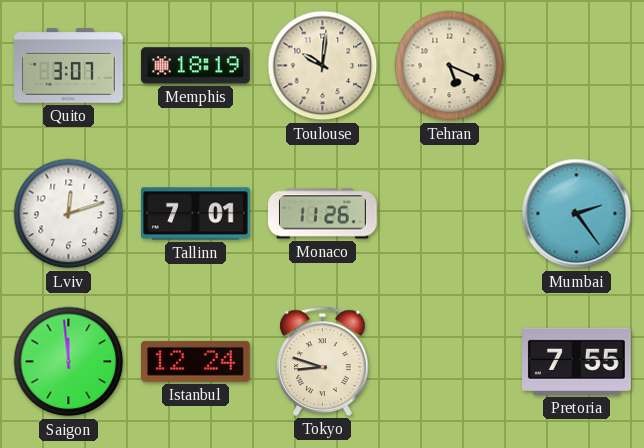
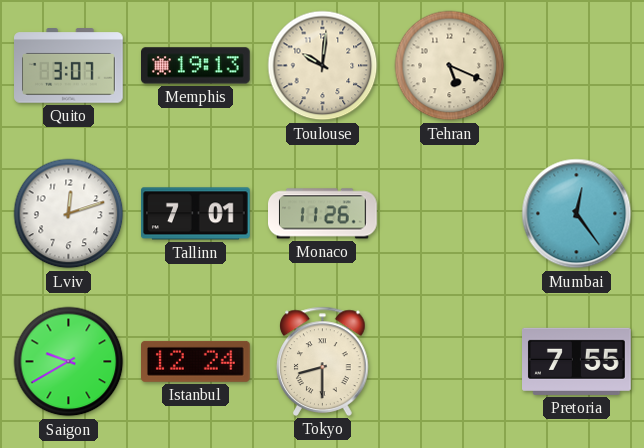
Memphis: 18:19 -> 19:13 (196, 66)
Mumbai: 2:24 -> 12:24 (577, 214)
Saigon: 11:59 -> 9:40 (69, 362)
Tokyo: 8:48 -> 8:30 (323, 361)
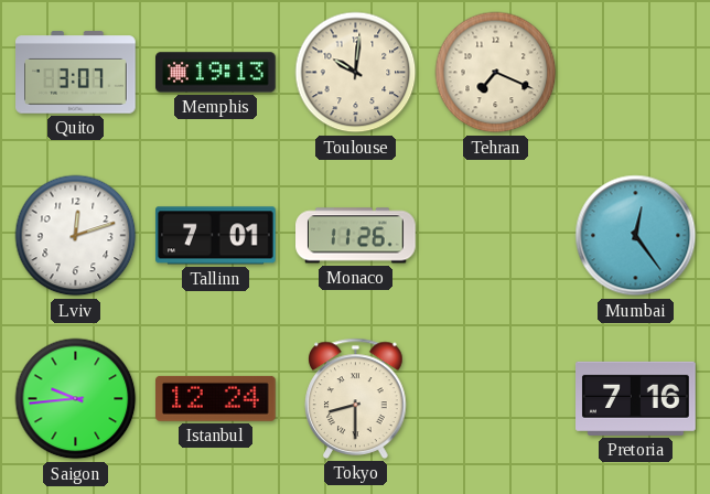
Tehran: 5:19 -> 7:19 (496, 73)
Saigon: 9:40 -> 9:44 (76, 399)
Pretoria: 7:55 -> 7:16 (636, 398)
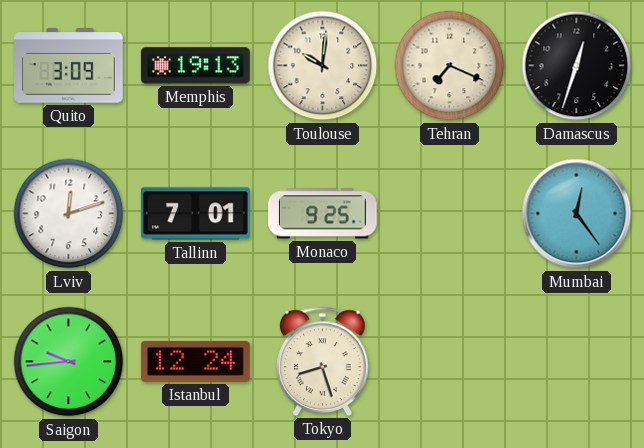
Quito: 3:07 -> 3:09 (69, 66)
Damascus: none -> 12:33 (577, 66)
Monaco: 11:26 -> 9:25 (323, 214)
Tokyo: 8:30 -> 8:27 (323, 361)
Pretoria: 7:16 -> none (636, 398)
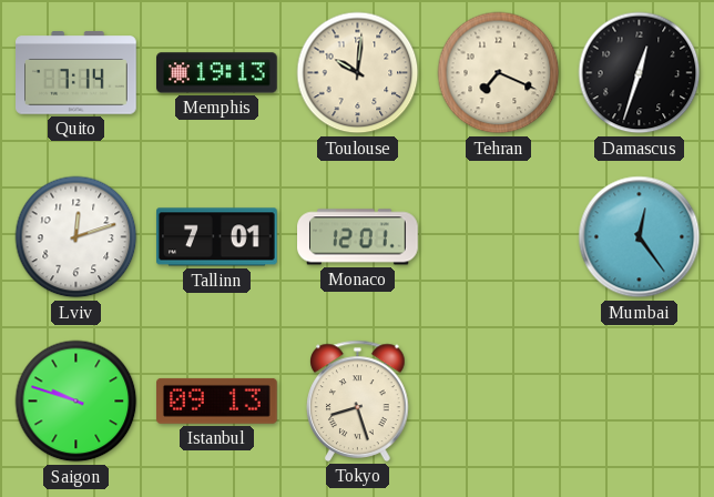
Quito: 3:09 -> 7:14 (76, 73)
Monaco: 9:25 -> 12:01 (358, 237)
Saigon: 9:44 -> 9:48 (76, 402)
Istanbul: 12:24 -> 09:13 (217, 400)
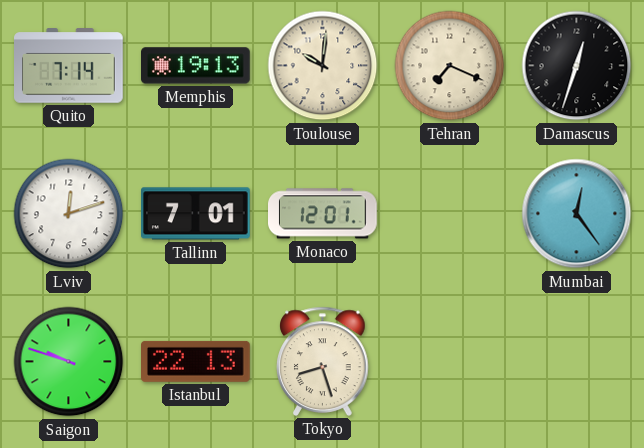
Istanbul: 09:13 -> 22:13 (196, 361)
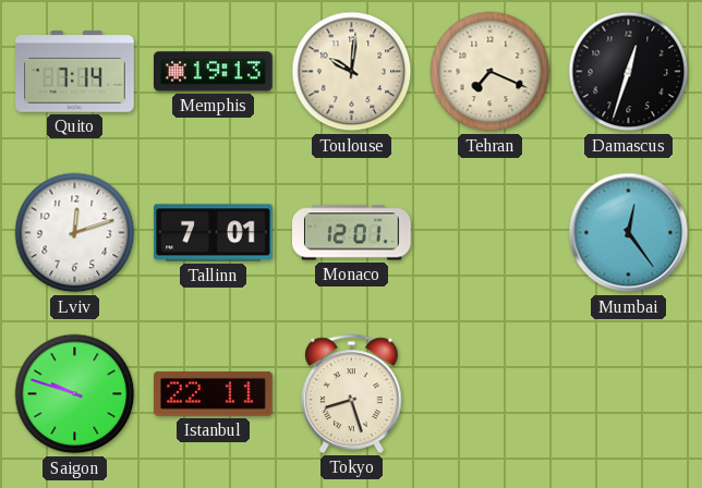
Istanbul: 22:13 -> 22:11 (214, 393)
